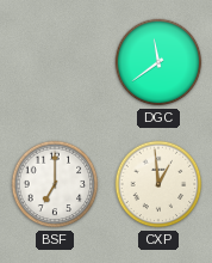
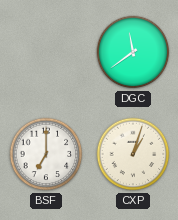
CXP: 12:59 -> 1:03 (133, 154)
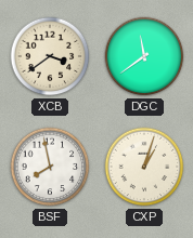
XCB: none -> 3:39 (50, 56)
BSF: 7:00 -> 7:58 (50, 167)
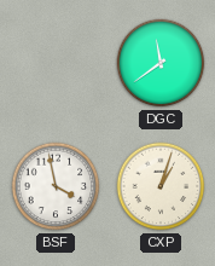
XCB: 3:39 -> none (50, 56)
BSF: 7:58 -> 3:58 (56, 186)
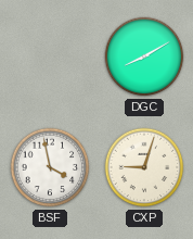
DGC: 11:39 -> 8:10 (144, 56)
CXP: 1:03 -> 9:03 (144, 167)
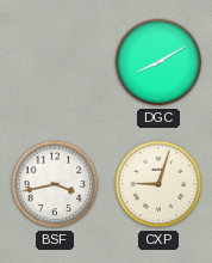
BSF: 3:58 -> 3:43 (55, 184)
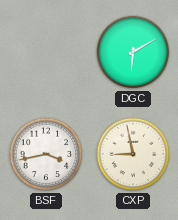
DGC: 8:10 -> 6:10 (133, 52)
CXP: 9:03 -> 8:58 (133, 154)
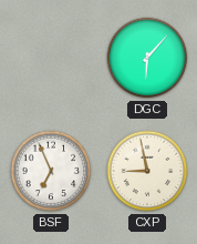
DGC: 6:10 -> 6:07 (147, 58)
BSF: 3:43 -> 6:56 (51, 171)
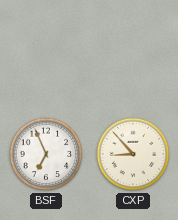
DGC: 6:07 -> none (147, 58)
CXP: 8:58 -> 8:53 (133, 154)
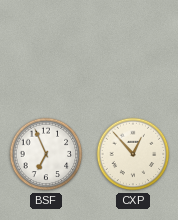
CXP: 8:53 -> 12:53 (133, 154)
